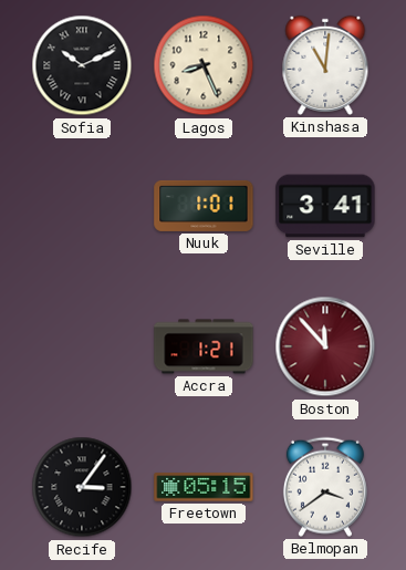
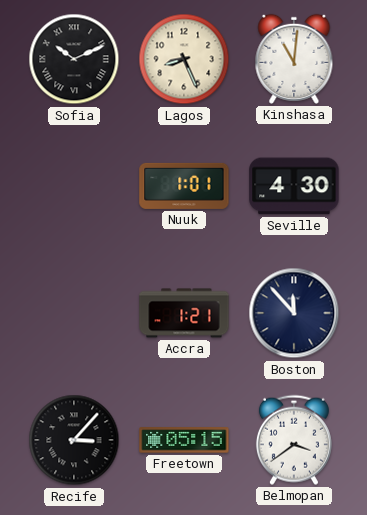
Seville: 3:41 -> 4:30 (294, 186)
Boston dial: burgundy -> navy (294, 313)
Recife: 3:06 -> 3:07 (74, 440)
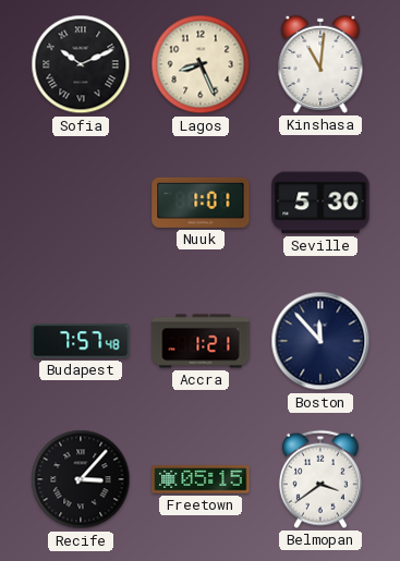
Seville: 4:30 -> 5:30 (320, 203)
Budapest: none -> 7:57 (81, 341)
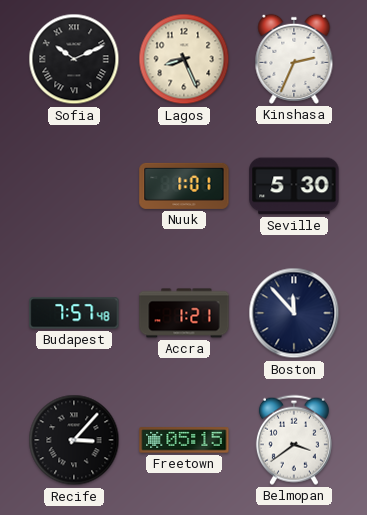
Kinshasa: 11:01 -> 2:34 (294, 59)
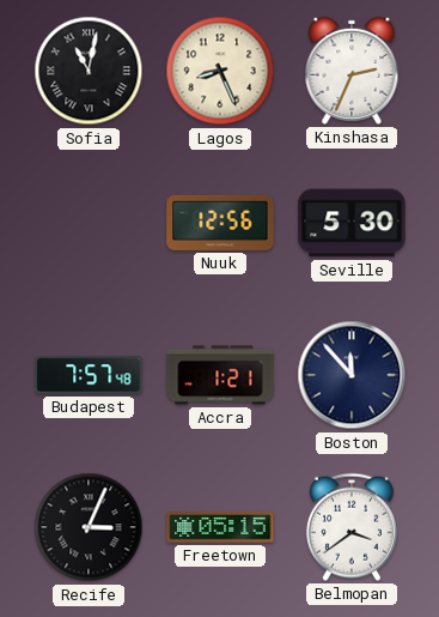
Sofia: 10:11 -> 11:02 (89, 71)
Nuuk: 1:01 -> 12:56 (220, 223)
Recife: 3:07 -> 3:04 (89, 527)
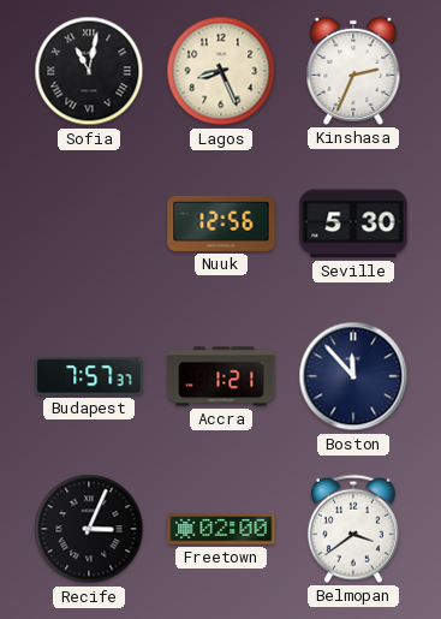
Budapest: 7:57:48 -> 7:57:37 (89, 376)
Freetown: 05:15 -> 02:00 (221, 529)
